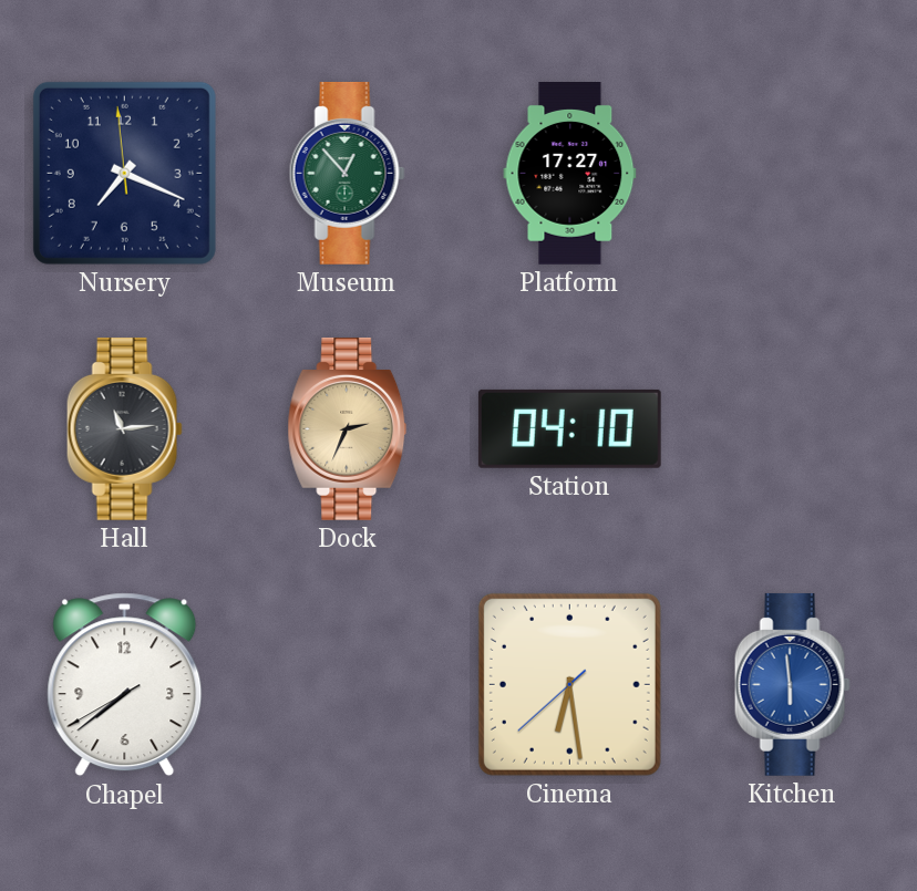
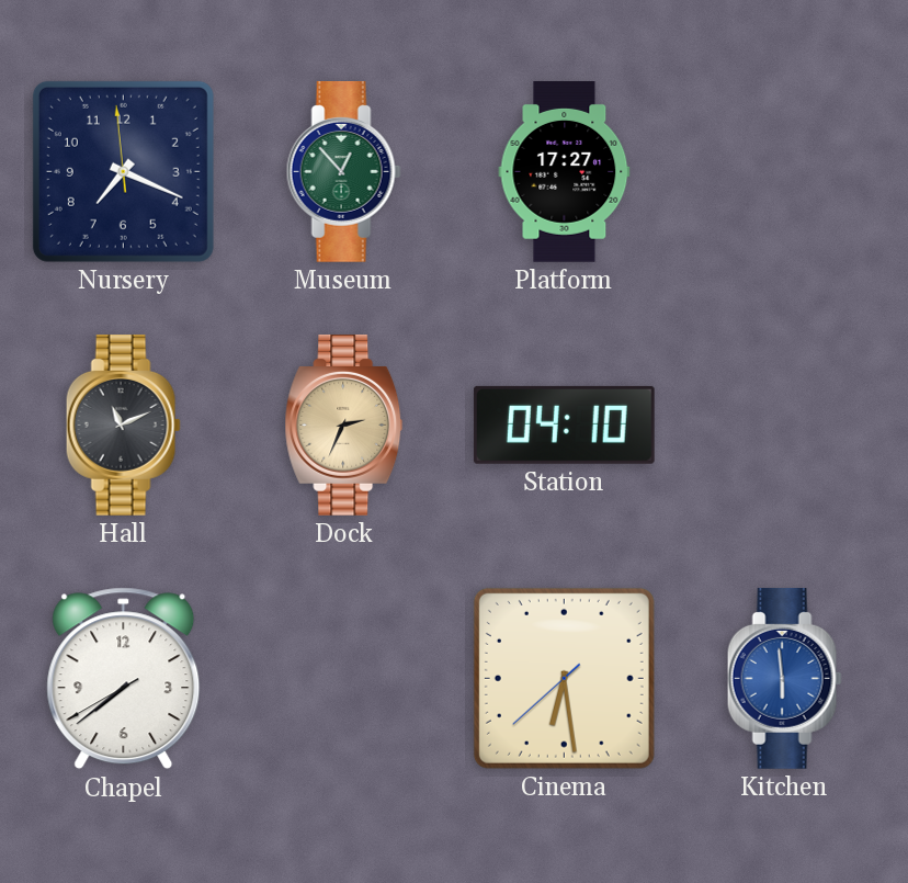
Hall: 11:14 -> 11:11 (123, 424)
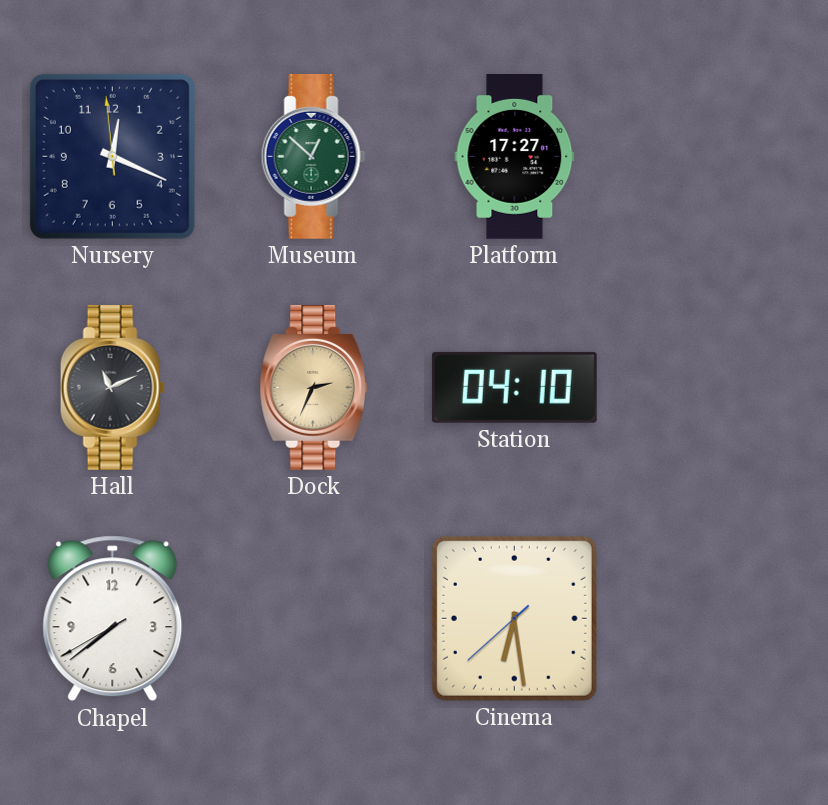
Nursery: 7:18 -> 12:18 (112, 156)
Museum: 12:53 -> 12:52 (313, 156)
Kitchen: 5:59 -> none (784, 678)
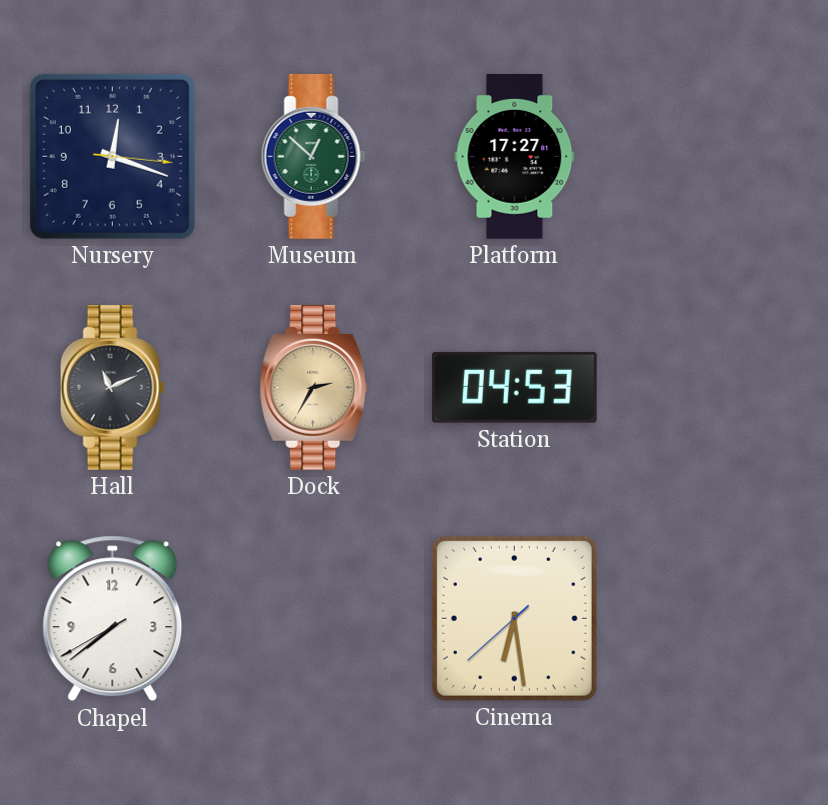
Nursery: 12:18:59 -> 12:18:16 (112, 156)
Dock: 2:34 -> 2:35 (314, 387)
Station: 04:10 -> 04:53 (514, 387)
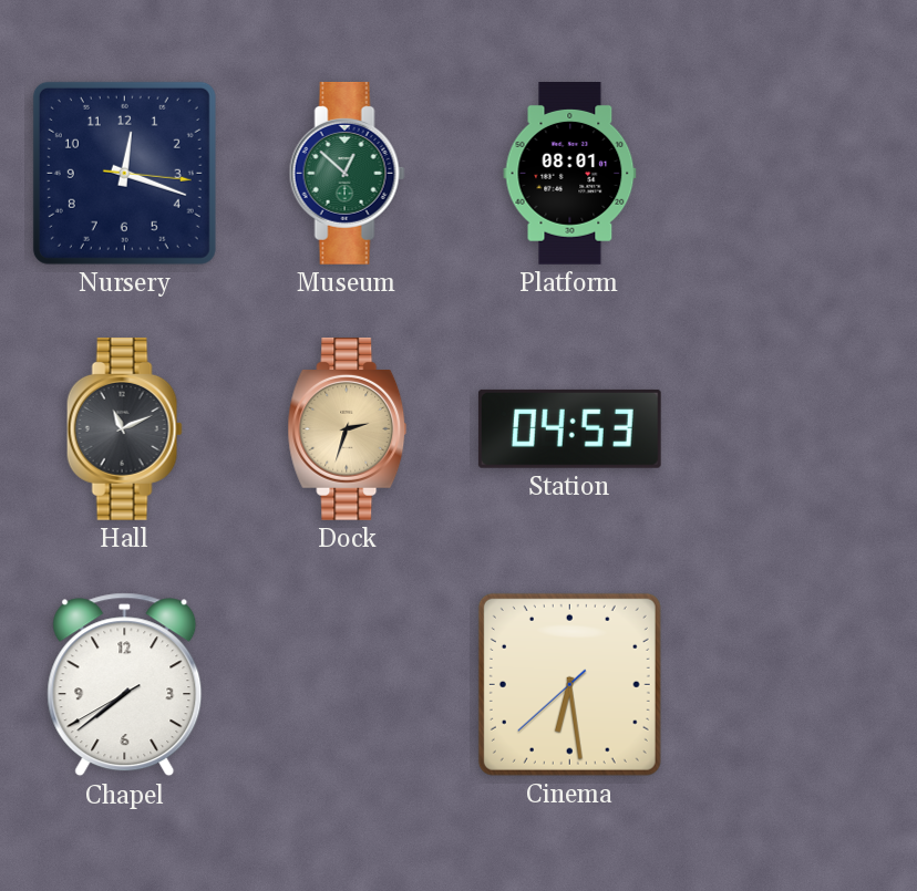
Platform: 17:27 -> 08:01 (570, 174)
Dock: 2:35 -> 2:33 (348, 428)
